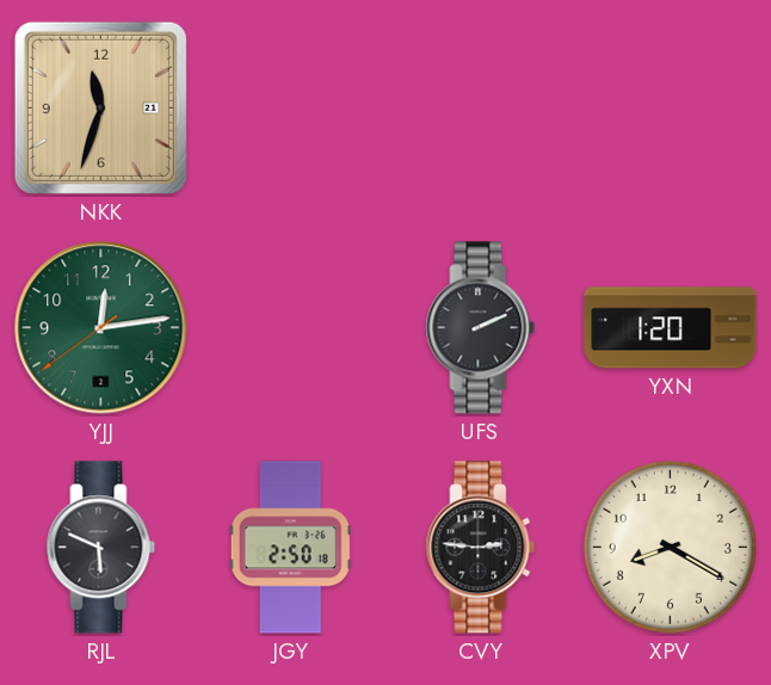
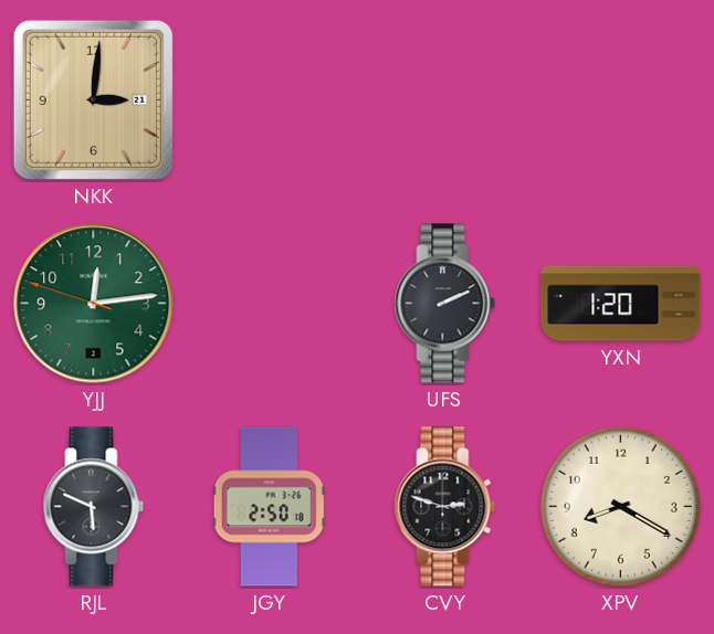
NKK: 11:33 -> 3:01 (93, 99)
YJJ: 12:13:39 -> 12:13:48 (94, 304)
CVY: 2:46 -> 2:48 (445, 507)
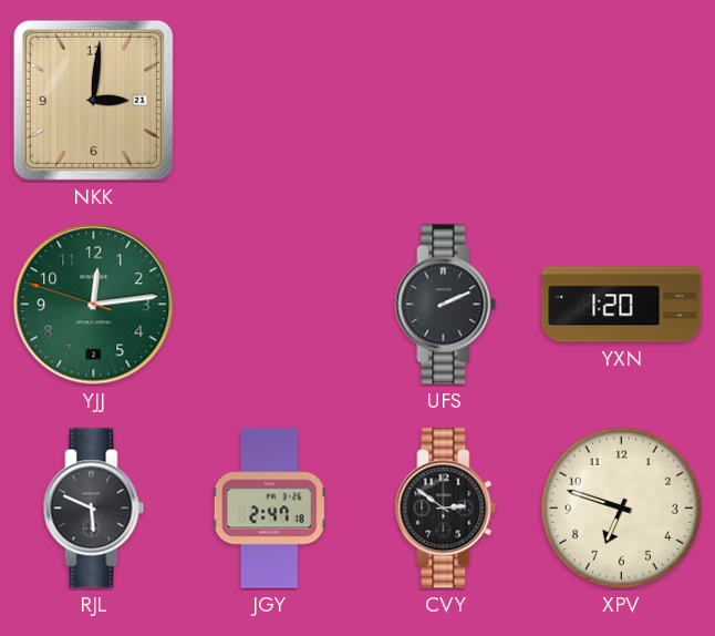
JGY: 2:50 -> 2:47 (269, 509)
CVY: 2:48 -> 2:51 (446, 509)
XPV: 8:20 -> 6:48 (621, 507)
